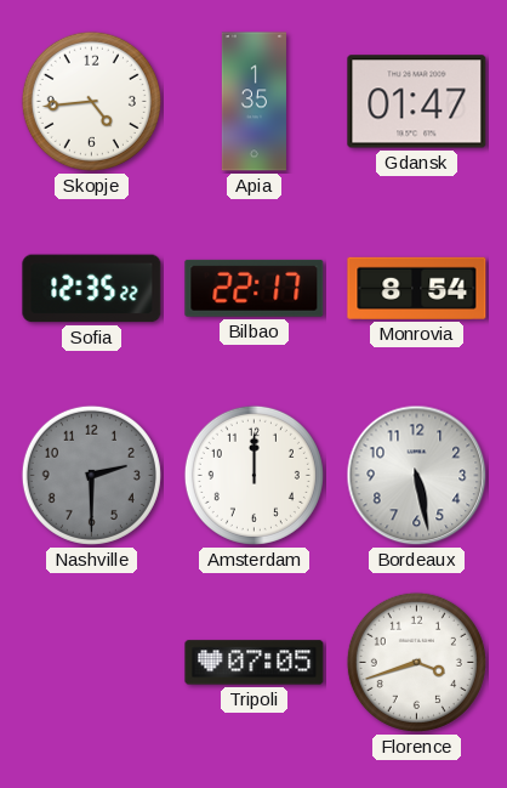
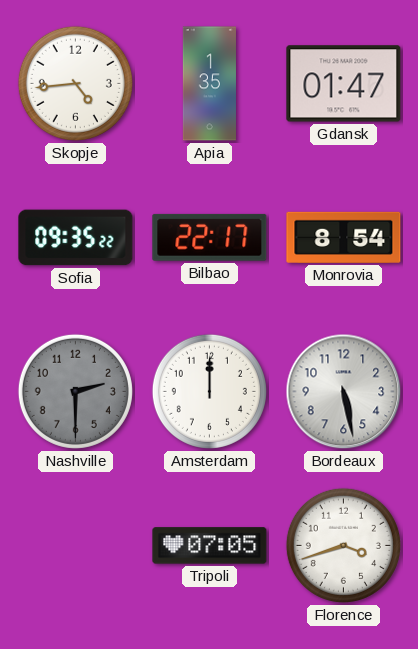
Sofia: 12:35 -> 09:35 (76, 238)
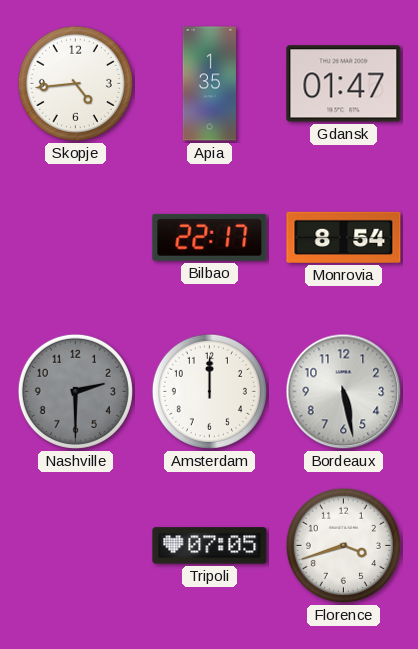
Sofia: 09:35 -> none (76, 238)
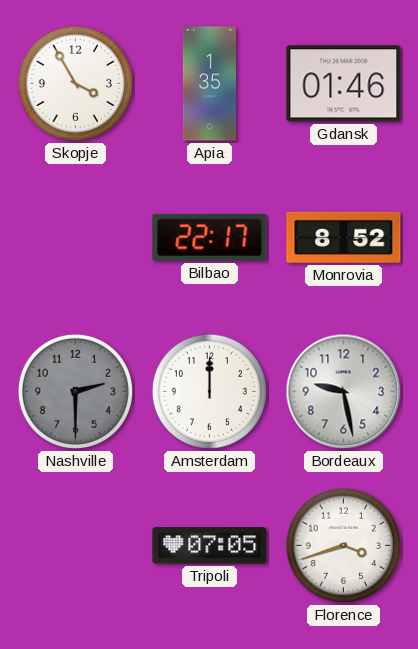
Skopje: 4:44 -> 3:55 (75, 83)
Gdansk: 01:47 -> 01:46 (344, 84)
Monrovia: 8:54 -> 8:52 (344, 237)
Bordeaux: 5:28 -> 9:28 (344, 392)
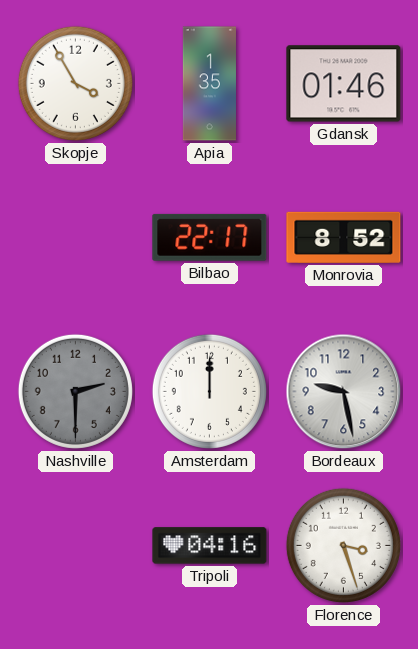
Tripoli: 07:05 -> 04:16 (210, 546)
Florence: 3:42 -> 3:27 (343, 545)
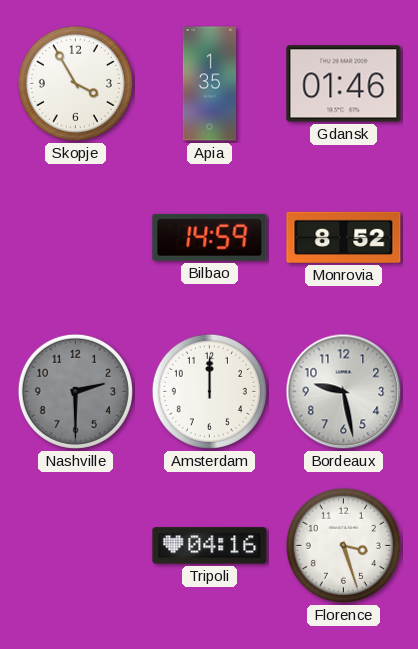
Bilbao: 22:17 -> 14:59 (210, 237)
